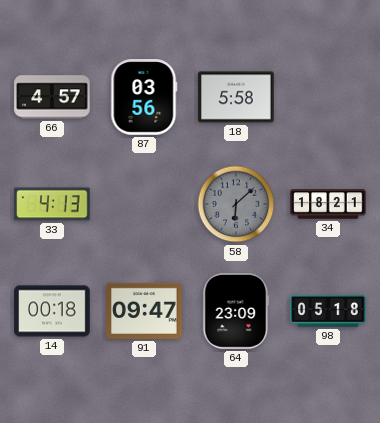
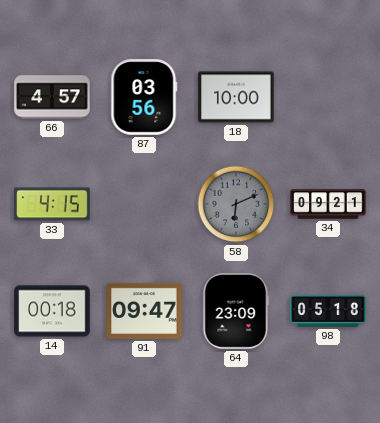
18: 5:58 -> 10:00 (236, 97)
33: 4:13 -> 4:15 (52, 204)
58: 6:08 -> 6:11 (236, 204)
34: 18:21 -> 09:21 (328, 204)
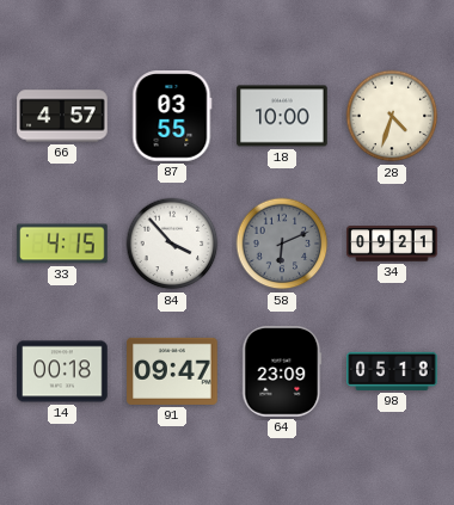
87: 03:56 -> 03:55 (172, 116)
28: none -> 4:33 (392, 116)
84: none -> 3:53 (172, 244)
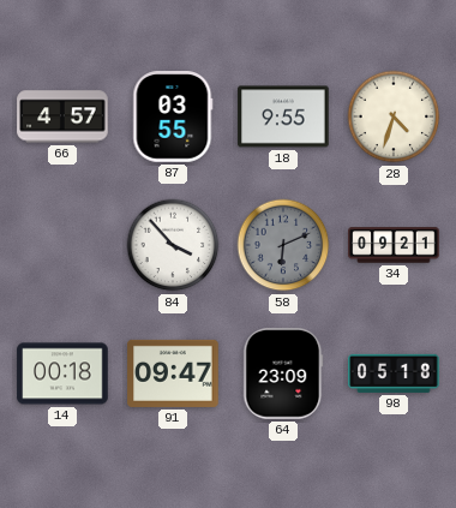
18: 10:00 -> 9:55 (283, 116)
33: 4:15 -> none (62, 244)
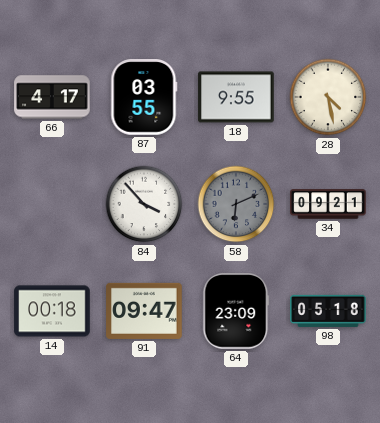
66: 4:57 -> 4:17 (52, 97)
28: 4:33 -> 4:28 (328, 97)
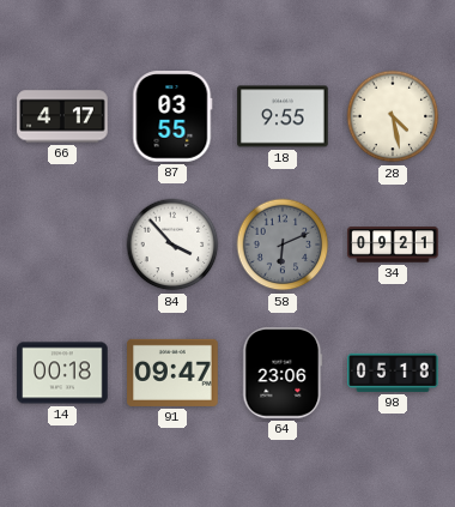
64: 23:09 -> 23:06 (283, 373)
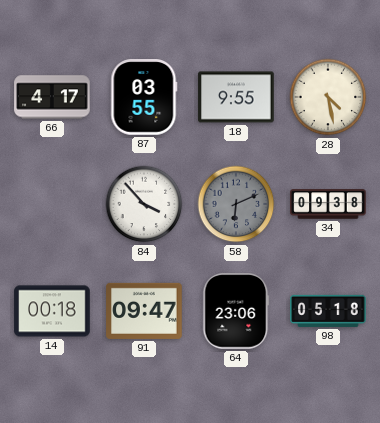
34: 09:21 -> 09:38 (328, 204)
